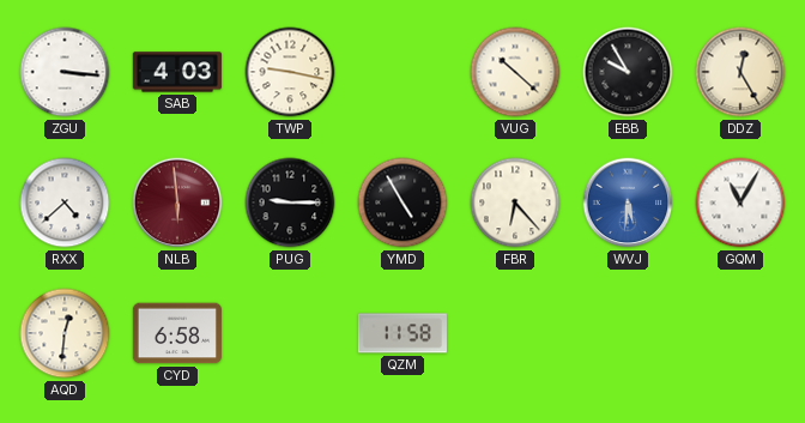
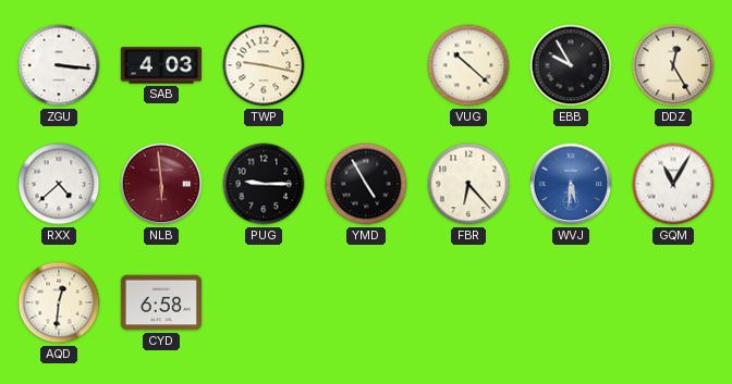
QZM: 11:58 -> none (402, 333)
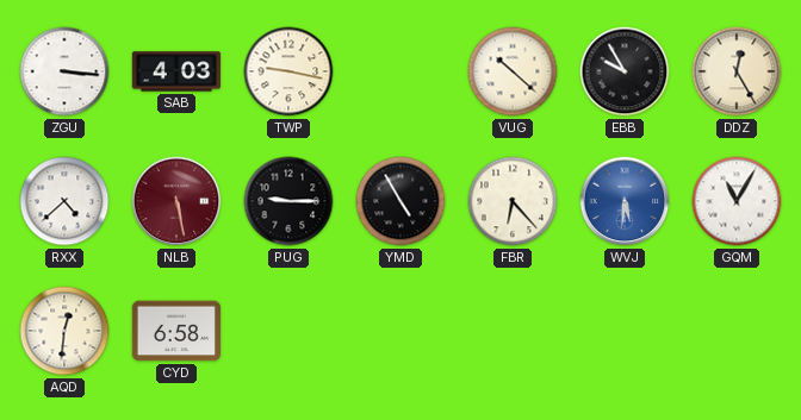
NLB: 5:59 -> 5:28 (176, 201)
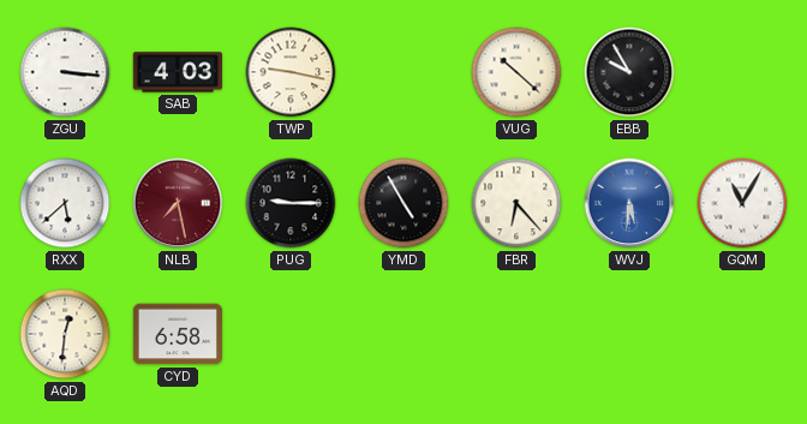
DDZ: 12:25 -> none (737, 71)
RXX: 4:38 -> 5:38 (65, 203)
NLB: 5:28 -> 7:28 (178, 203)
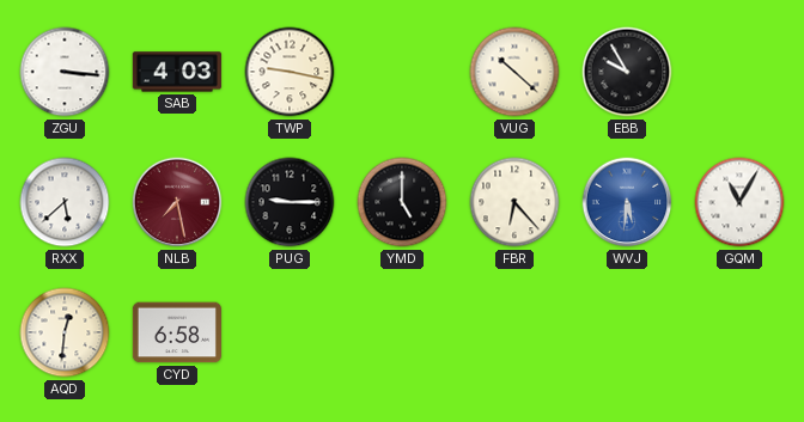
YMD: 4:55 -> 5:00 (402, 202)
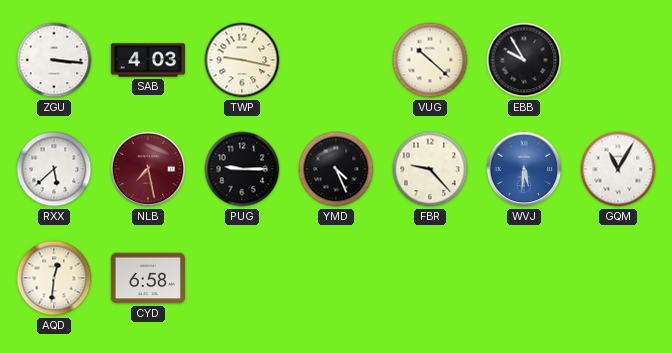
YMD: 5:00 -> 4:26 (336, 169)
FBR: 6:23 -> 9:23 (430, 169)
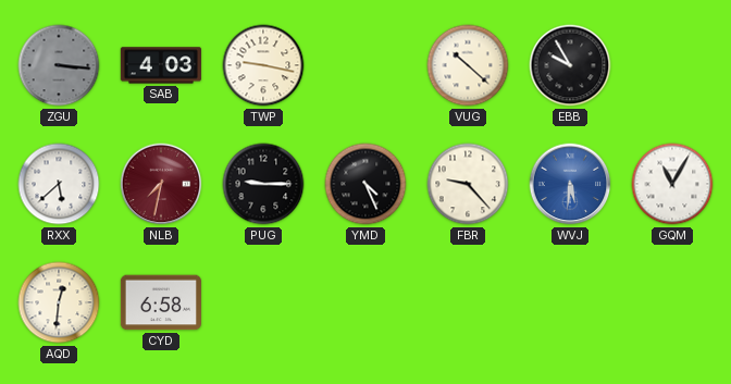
ZGU dial: white -> grey (59, 65)
NLB: 7:28 -> 7:32 (161, 184)
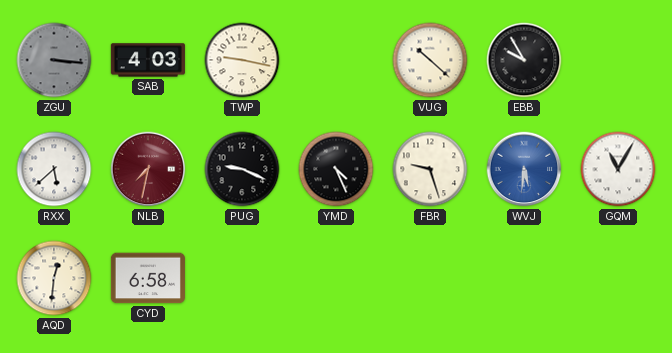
PUG: 9:15 -> 9:19 (242, 169)
FBR: 9:23 -> 9:27 (430, 169)
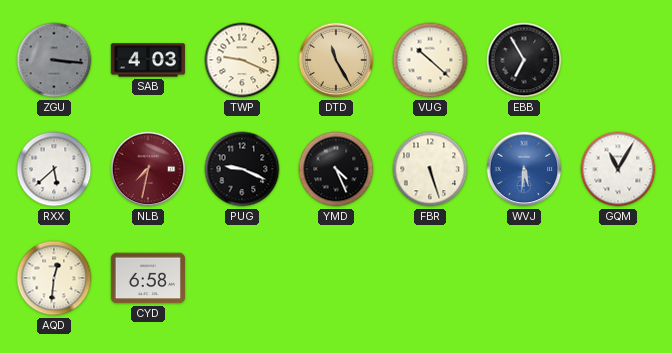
TWP: 9:17 -> 9:19 (242, 60)
DTD: none -> 11:25 (336, 60)
EBB: 9:55 -> 6:55 (524, 60)
FBR: 9:27 -> 5:27 (430, 169)
